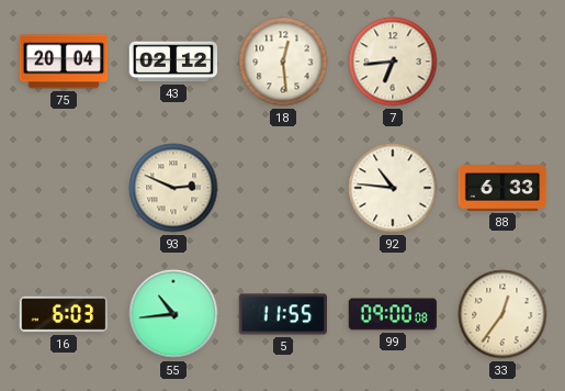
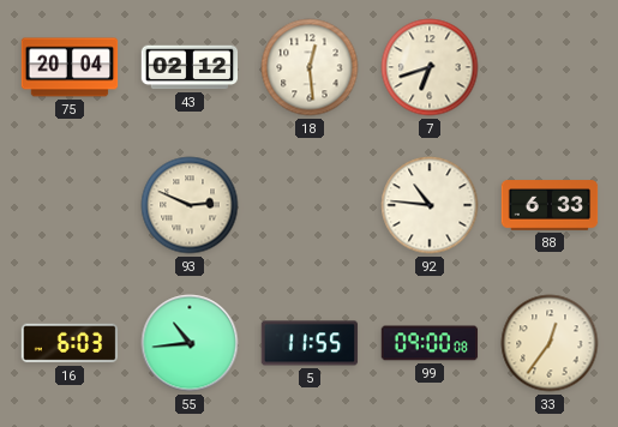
7: 6:44 -> 6:42 (430, 67)
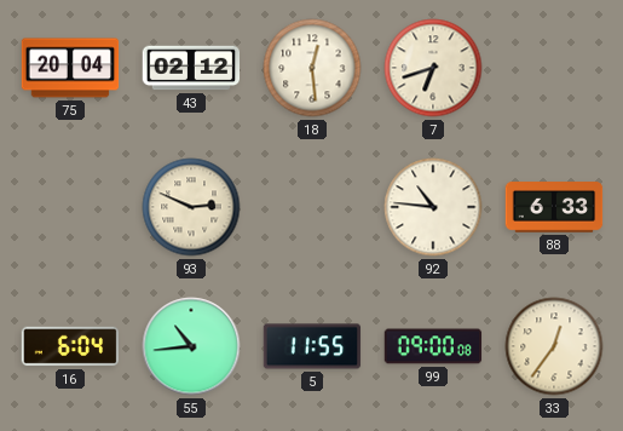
16: 6:03 -> 6:04 (70, 346)
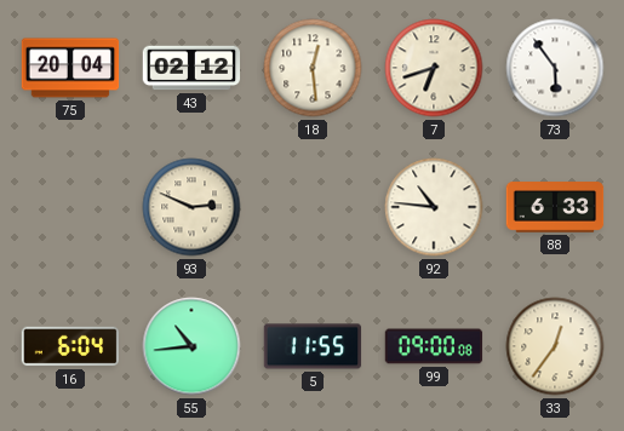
73: none -> 5:54 (555, 68)
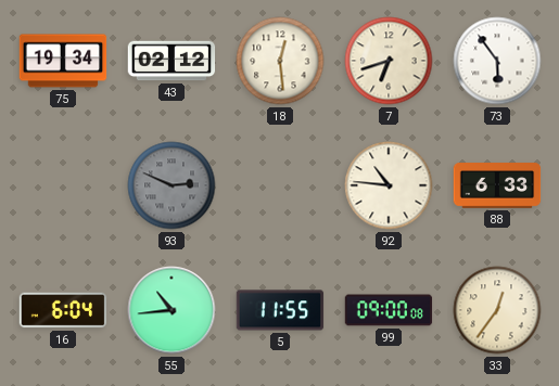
75: 20:04 -> 19:34 (63, 61)
93 dial: cream -> grey (171, 185)
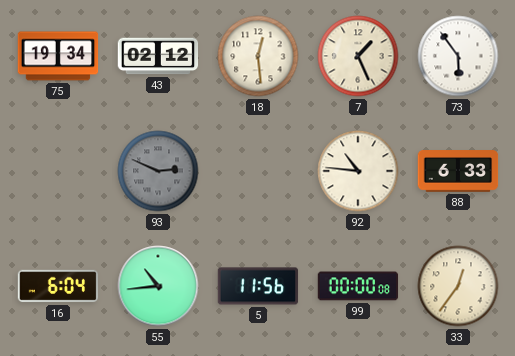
7: 6:42 -> 1:26 (358, 56)
5: 11:55 -> 11:56 (258, 286)
99: 09:00 -> 00:00 (358, 286)
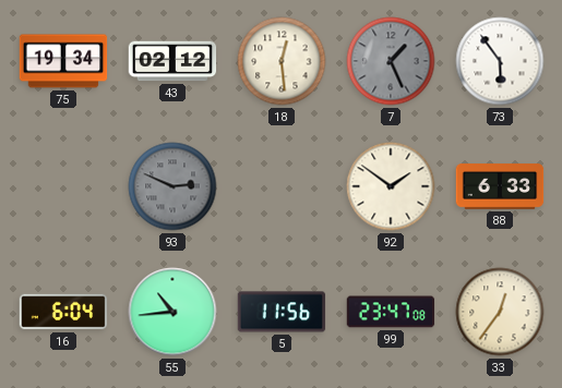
7 dial: cream -> grey (391, 61)
92: 10:46 -> 1:51 (391, 186)
99: 00:00 -> 23:47 (391, 312)
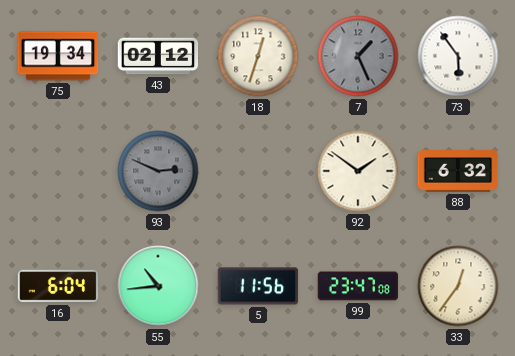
18: 12:29 -> 12:33 (258, 56)
88: 6:33 -> 6:32 (458, 171)
